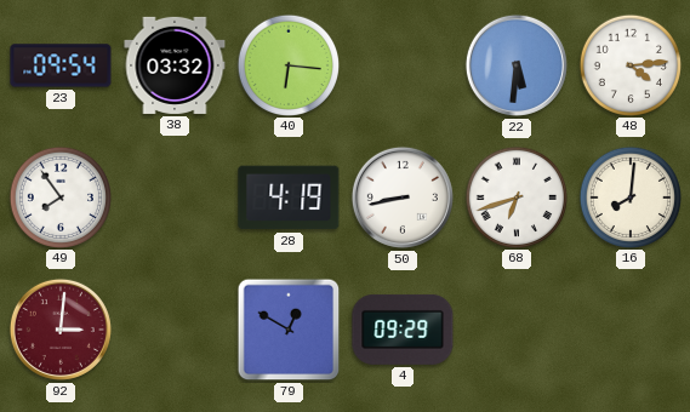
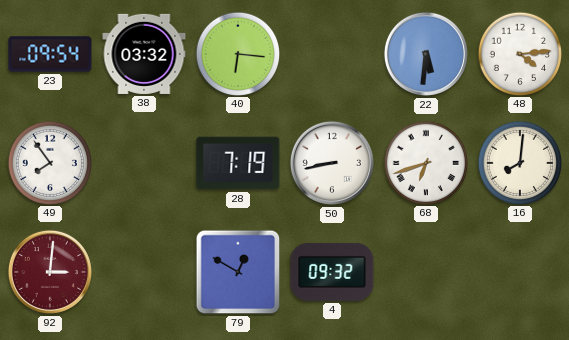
28: 4:19 -> 7:19 (238, 163)
4: 09:29 -> 09:32 (332, 272)
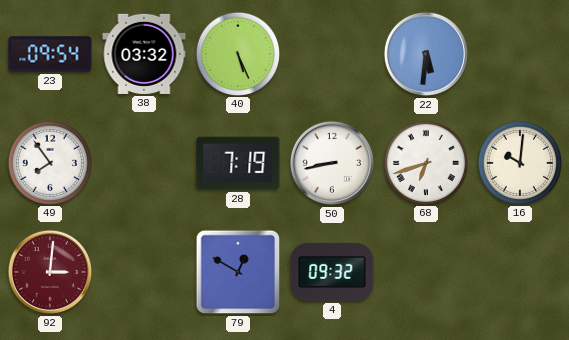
40: 6:16 -> 5:26 (237, 53)
48: 4:14 -> none (519, 53)
16: 8:01 -> 10:01 (519, 162)
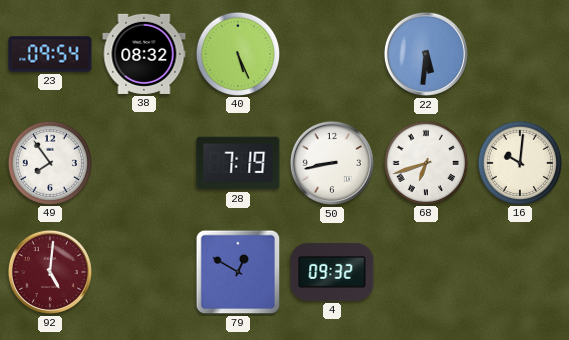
38: 03:32 -> 08:32 (144, 54)
92: 3:01 -> 5:01 (50, 272)
